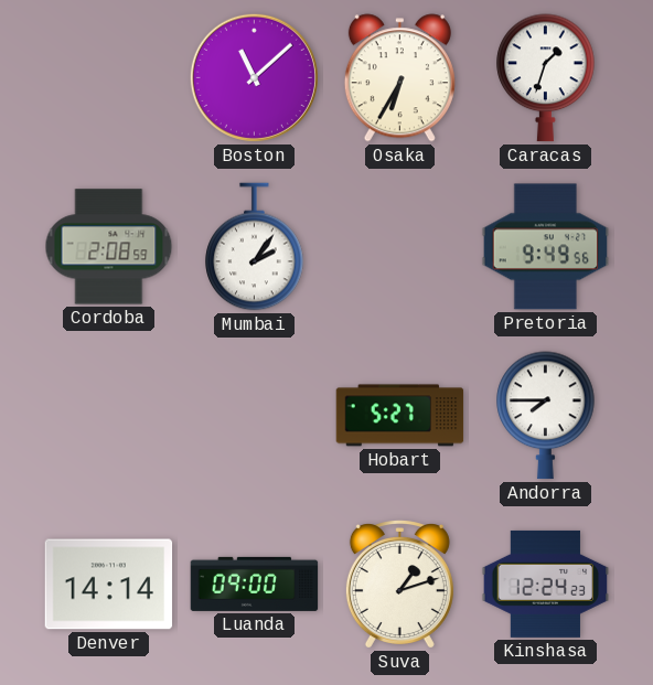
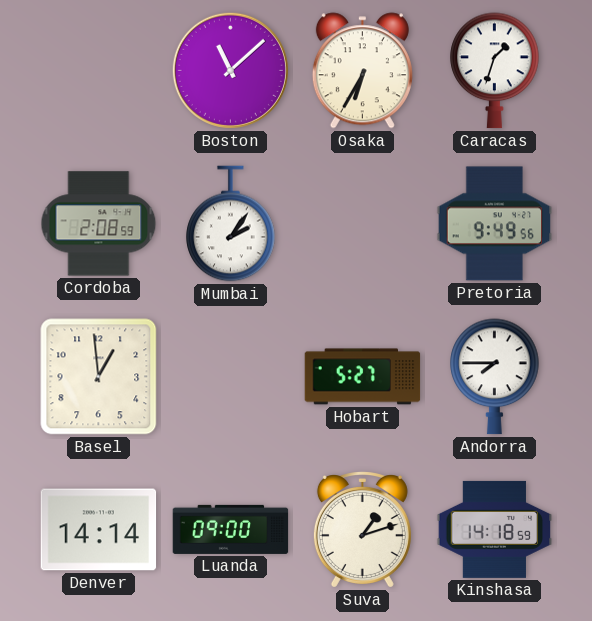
Basel: none -> 12:59 (99, 377)
Kinshasa: 12:24 -> 14:18 (495, 529)
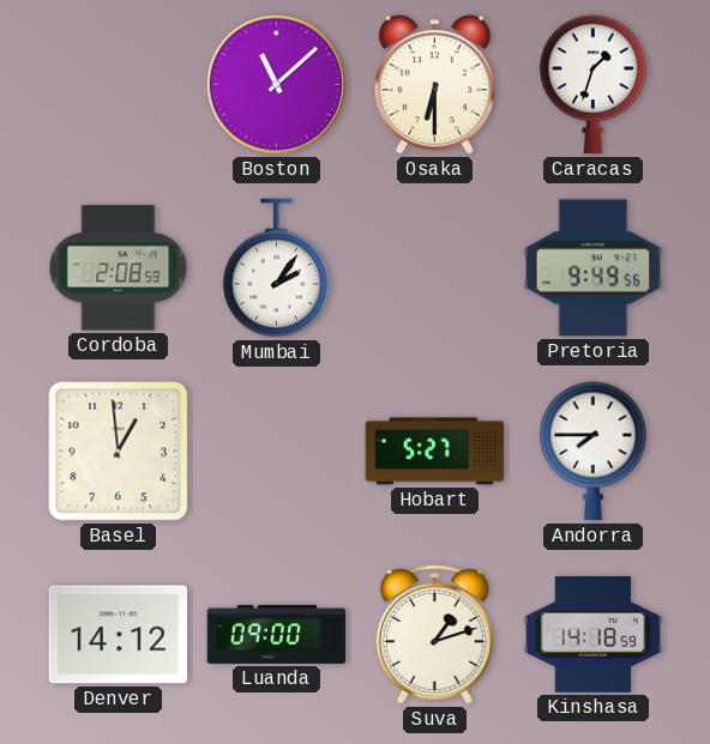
Osaka: 6:35 -> 6:30 (434, 85)
Denver: 14:14 -> 14:12 (119, 635)
